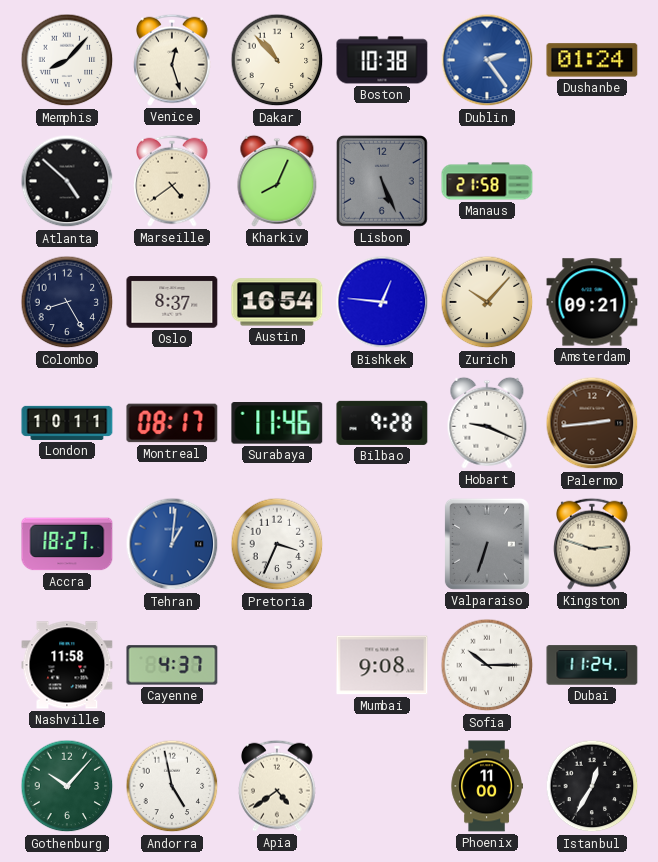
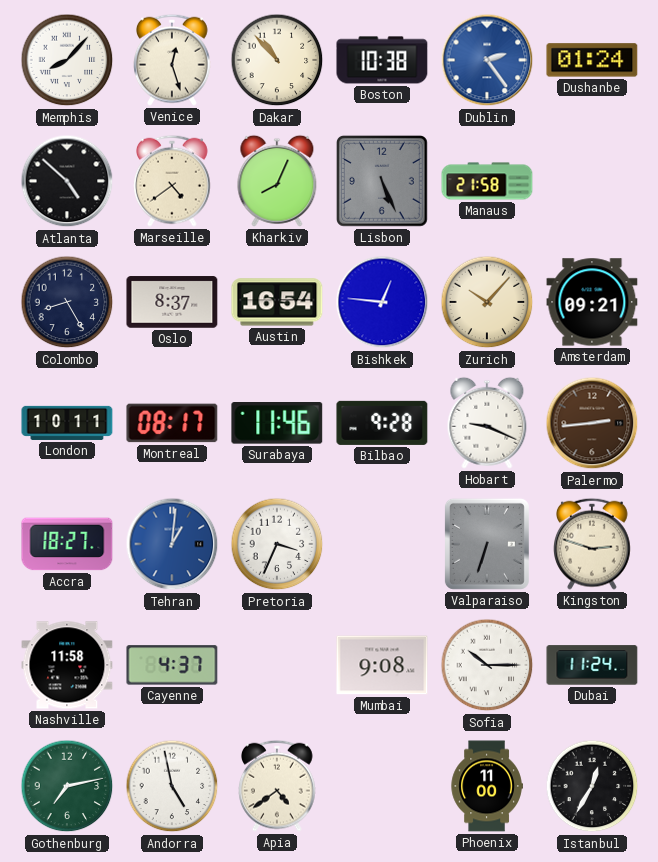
Gothenburg: 10:07 -> 7:13 (67, 786)
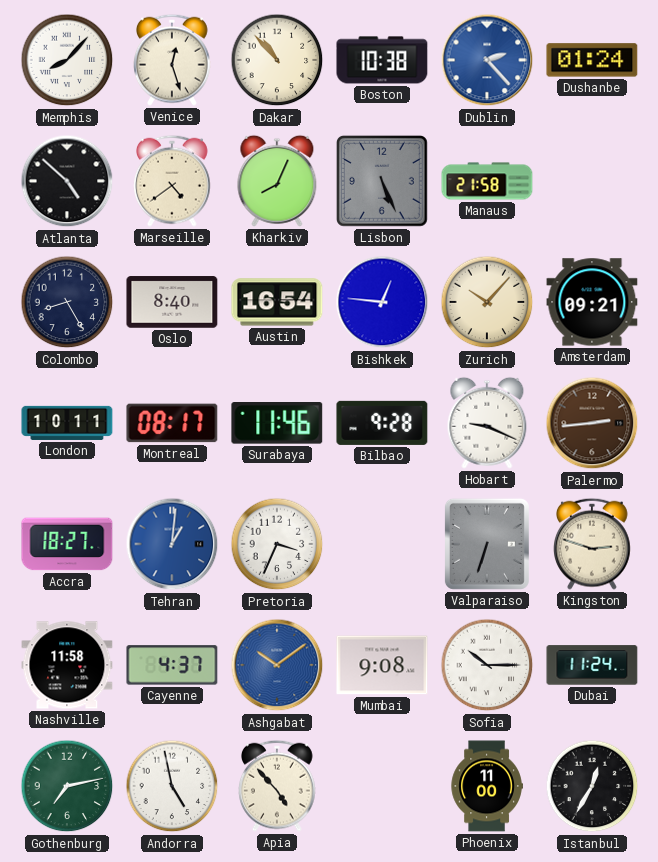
Dublin: 2:24 -> 2:23 (487, 60)
Oslo: 8:37 -> 8:40 (172, 302)
Ashgabat: none -> 10:09 (277, 665)
Apia: 4:39 -> 4:53 (278, 786)
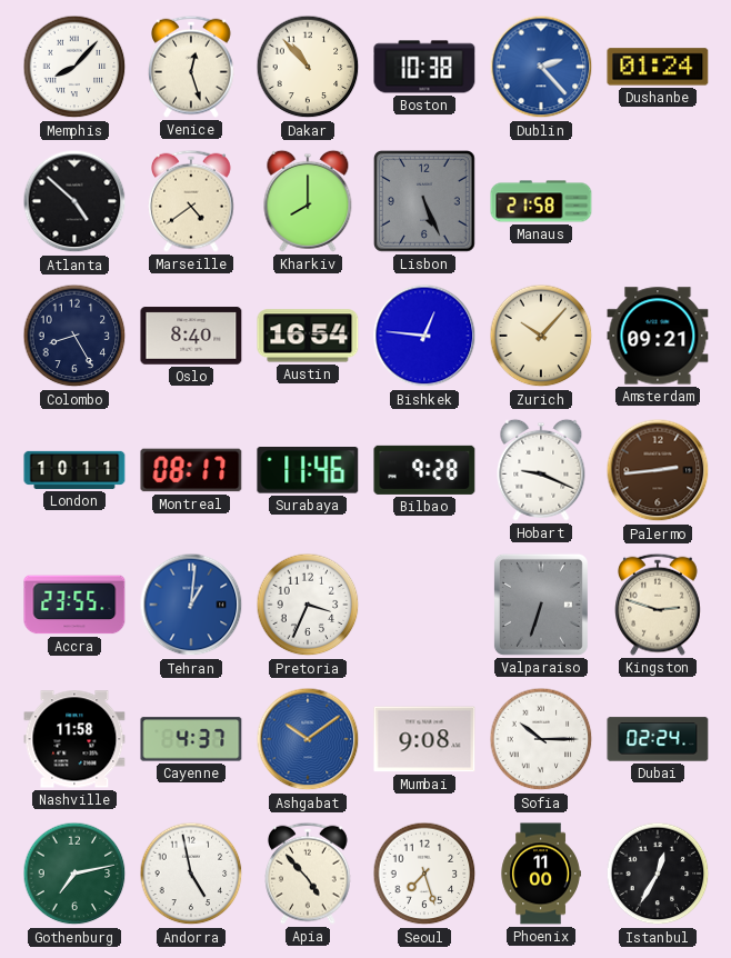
Kharkiv: 8:04 -> 8:00 (308, 201)
Accra: 18:27 -> 23:55 (74, 605)
Dubai: 11:24 -> 02:24 (658, 739)
Seoul: none -> 7:27 (424, 874)
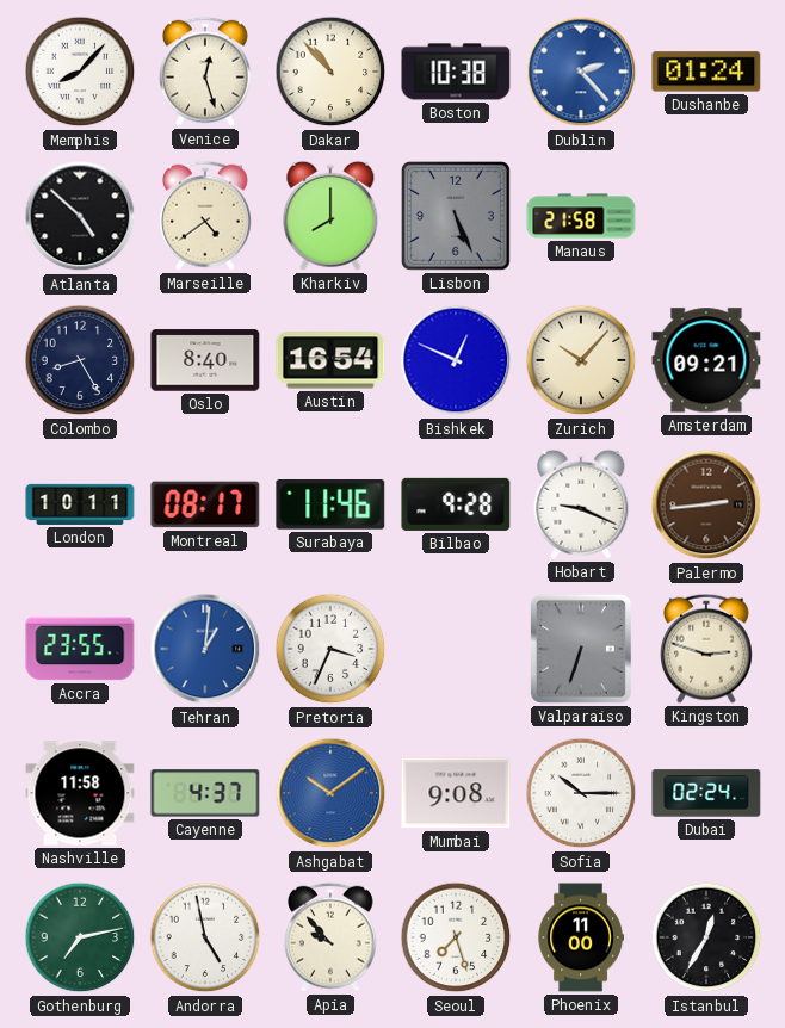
Bishkek: 12:46 -> 12:49 (456, 360)
Apia: 4:53 -> 9:53 (332, 937)
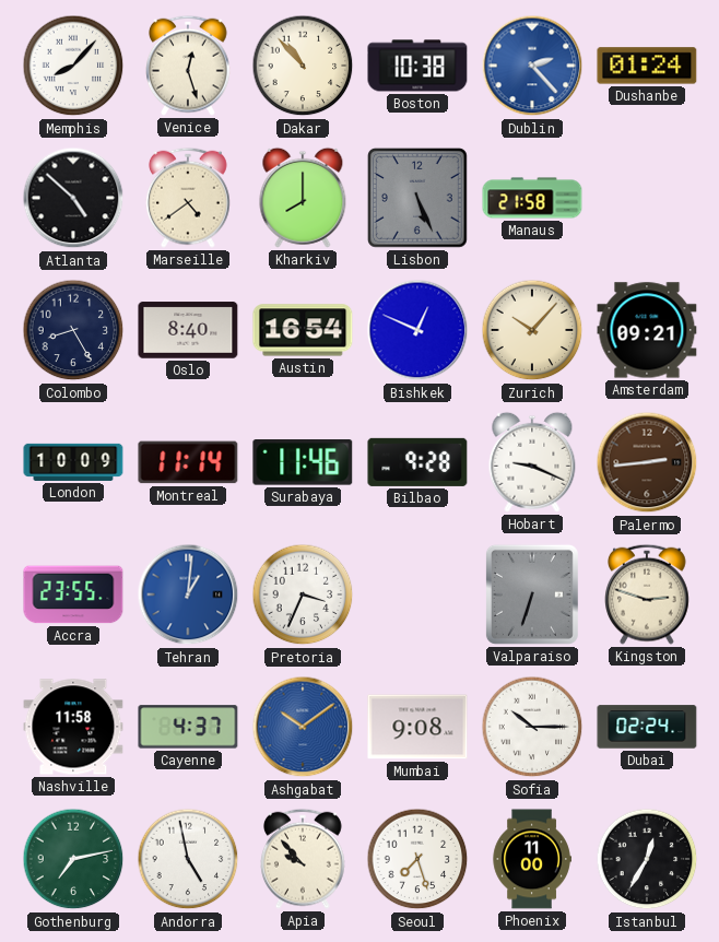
London: 10:11 -> 10:09 (73, 462)
Montreal: 08:17 -> 11:14 (188, 462)
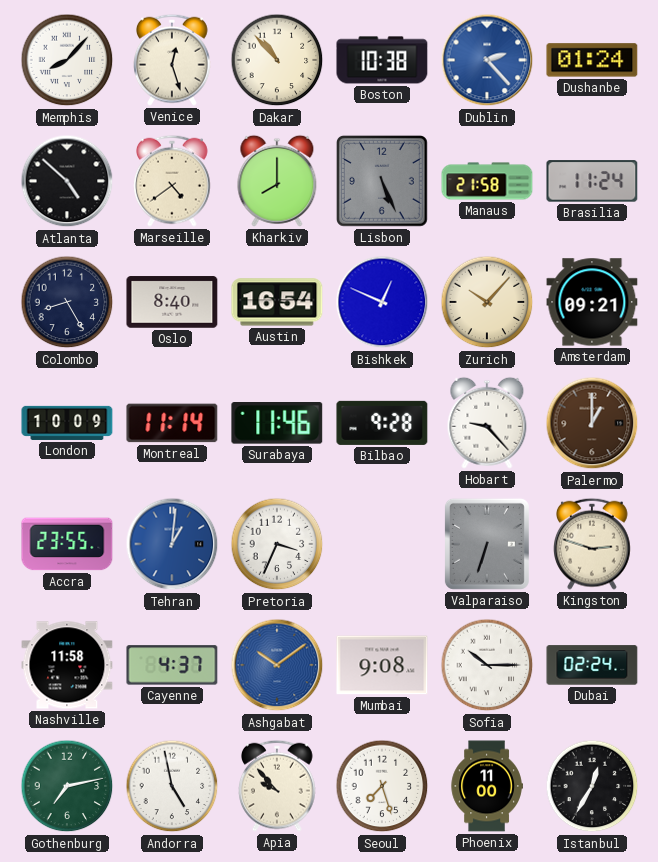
Brasilia: none -> 11:24 (592, 181)
Hobart: 9:19 -> 9:23 (487, 423)
Palermo: 2:44 -> 1:00 (592, 423)
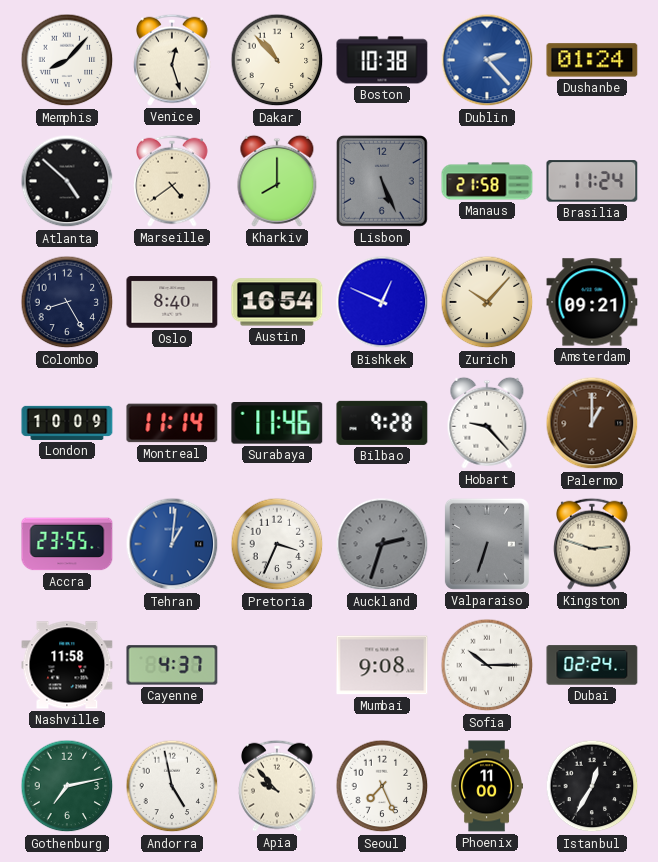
Auckland: none -> 2:33 (382, 544)
Ashgabat: 10:09 -> none (277, 665)
Seoul: 7:27 -> 7:26 (382, 786)
